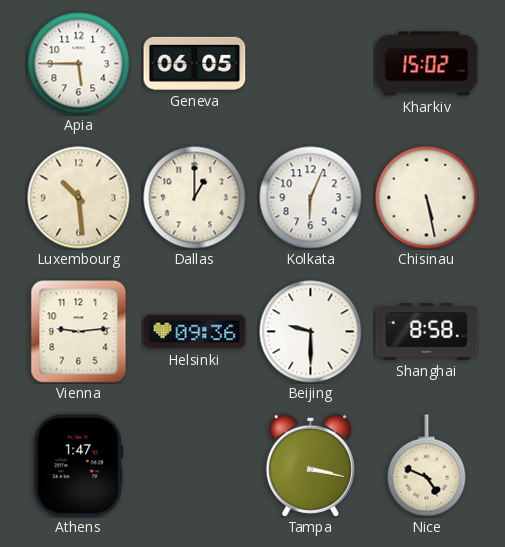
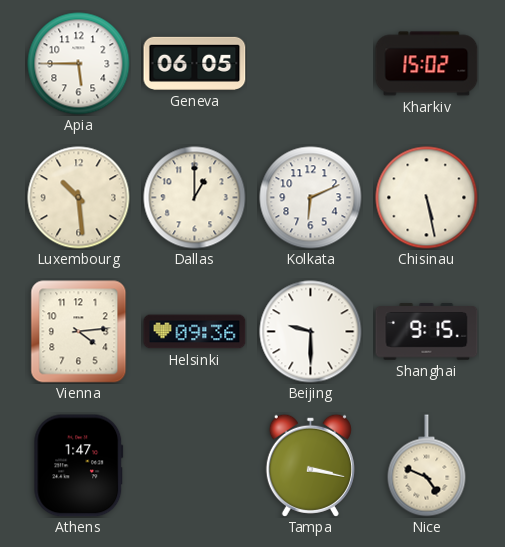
Kolkata: 6:04 -> 6:11 (311, 198)
Vienna: 9:14 -> 4:14 (79, 332)
Shanghai: 8:58 -> 9:15 (427, 332)
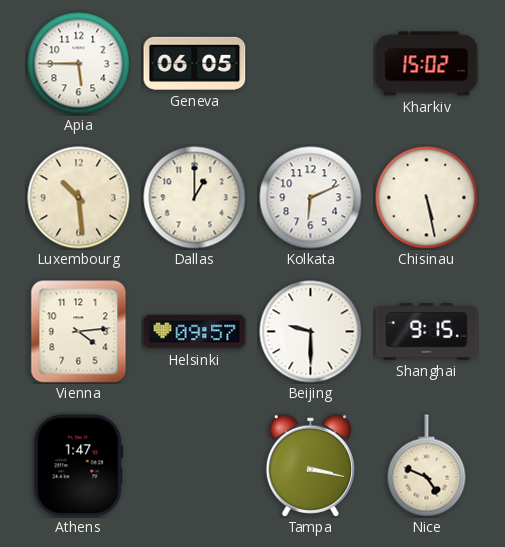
Helsinki: 09:36 -> 09:57 (195, 332)
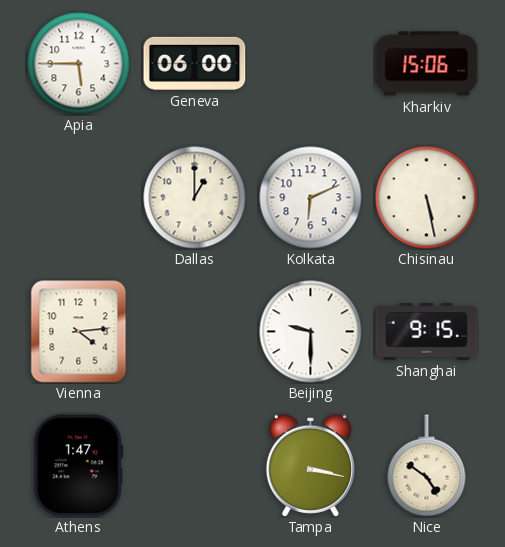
Geneva: 06:05 -> 06:00 (195, 63)
Kharkiv: 15:02 -> 15:06 (427, 64)
Luxembourg: 10:29 -> none (79, 198)
Helsinki: 09:57 -> none (195, 332)
Nice: 4:49 -> 4:51 (427, 466)
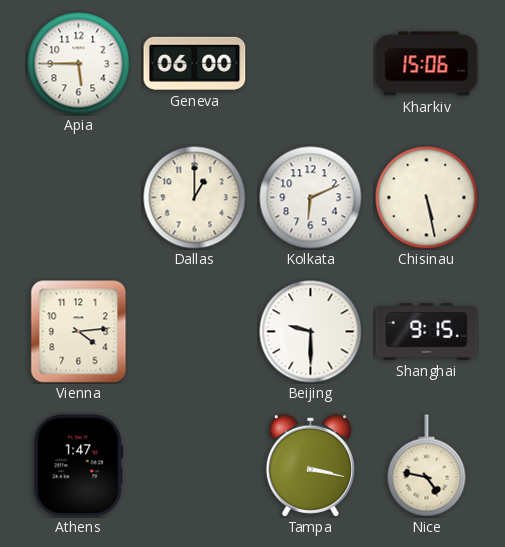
Nice: 4:51 -> 4:47 (427, 466)
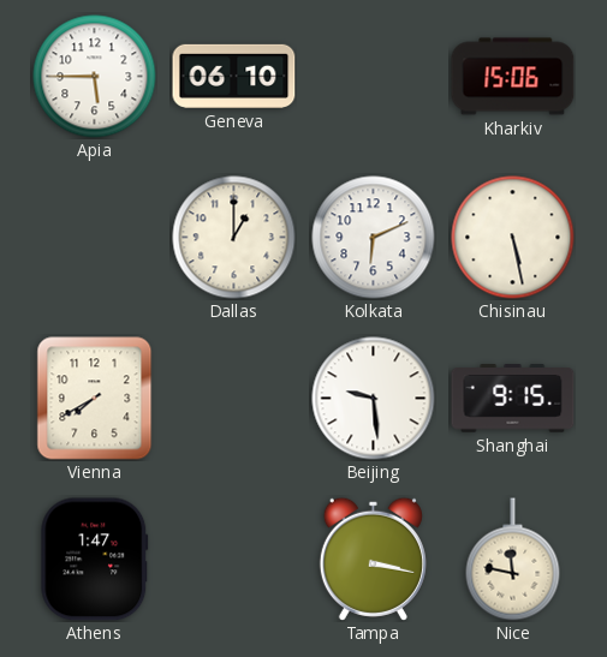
Geneva: 06:00 -> 06:10 (234, 76)
Vienna: 4:14 -> 7:40 (95, 399)
Beijing: 9:30 -> 9:29 (374, 399)
Nice: 4:47 -> 11:47 (513, 560)
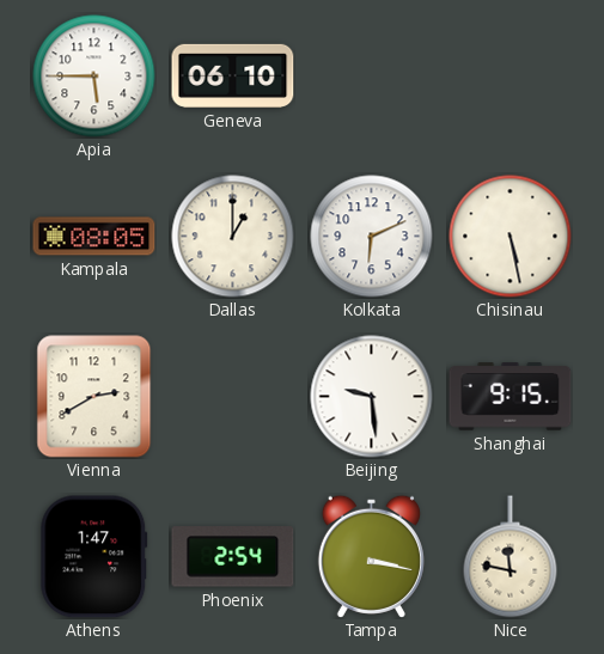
Kharkiv: 15:06 -> none (513, 77)
Kampala: none -> 08:05 (94, 237)
Vienna: 7:40 -> 2:40 (94, 397)
Phoenix: none -> 2:54 (233, 557)
